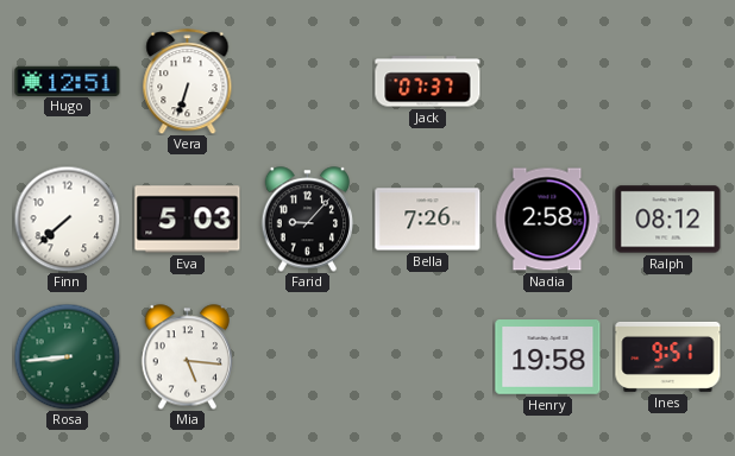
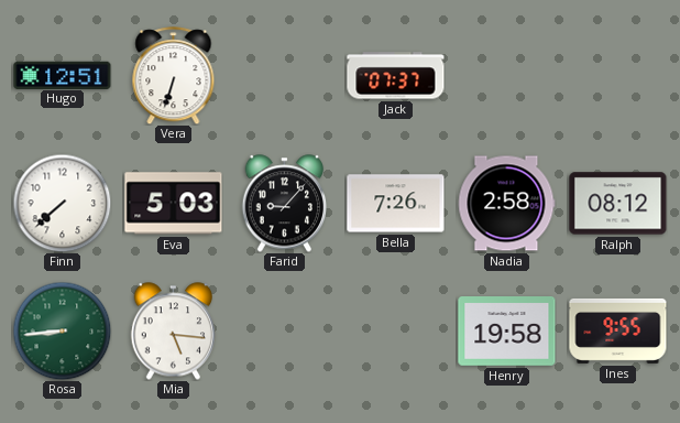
Ines: 9:51 -> 9:55 (618, 330)
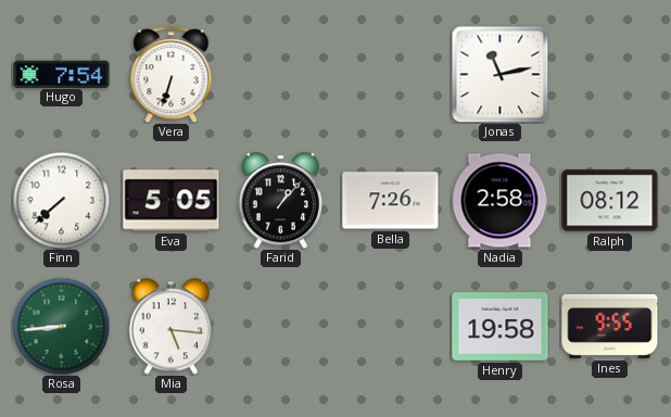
Hugo: 12:51 -> 7:54 (62, 74)
Jack: 07:37 -> none (396, 76)
Jonas: none -> 11:13 (499, 74)
Eva: 5:03 -> 5:05 (172, 201)
Farid: 9:07 -> 1:07 (281, 201)
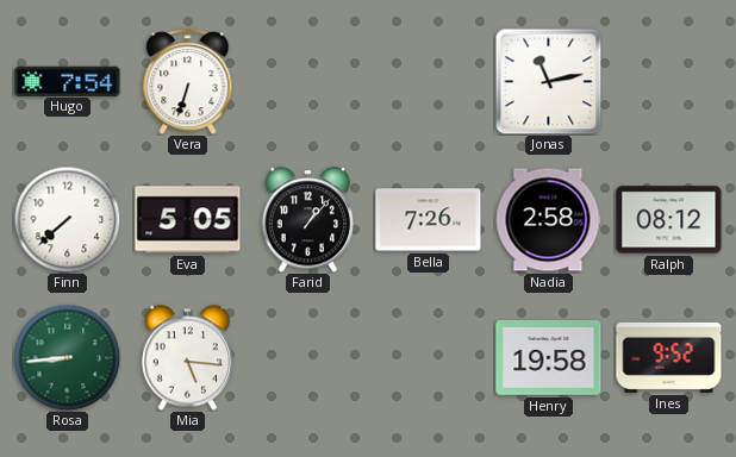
Ines: 9:55 -> 9:52 (669, 357)
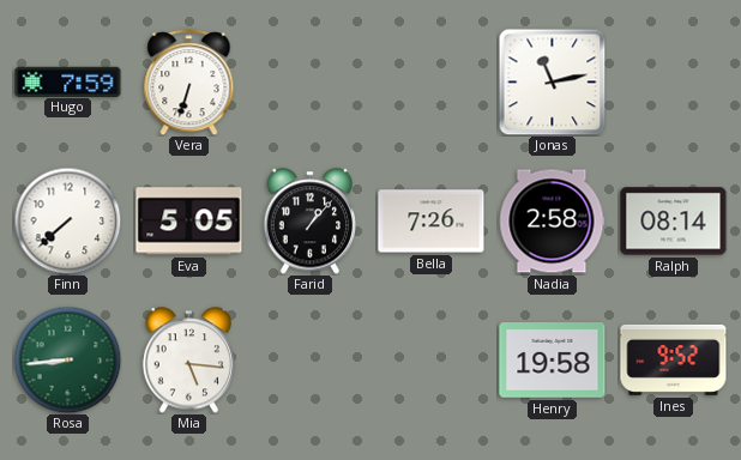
Hugo: 7:54 -> 7:59 (68, 81)
Ralph: 08:12 -> 08:14 (674, 222)
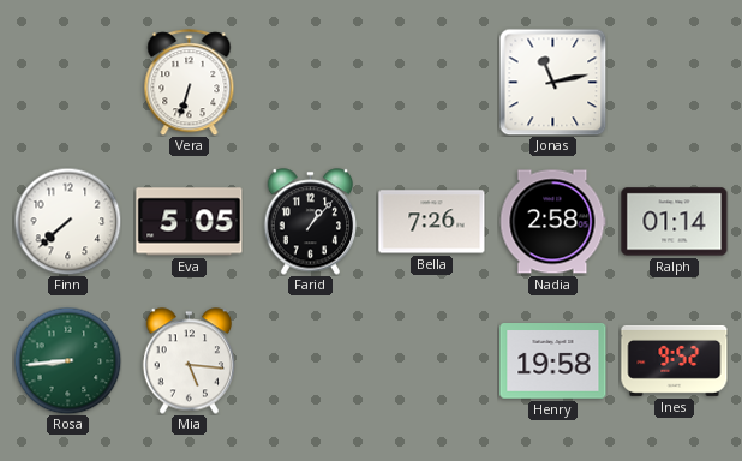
Hugo: 7:59 -> none (68, 81)
Ralph: 08:14 -> 01:14 (675, 222)
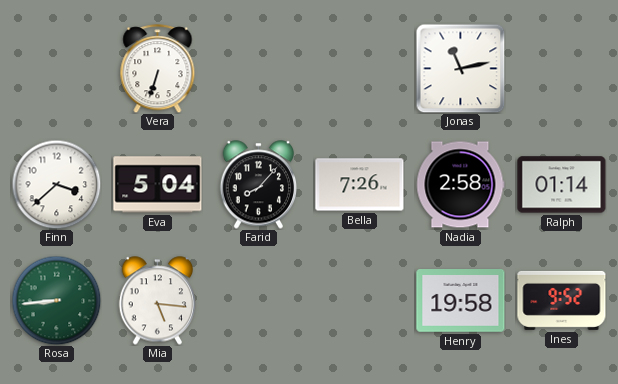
Finn: 7:38 -> 3:38 (56, 184)
Eva: 5:05 -> 5:04 (158, 185)
Farid: 1:07 -> 8:07 (259, 185)
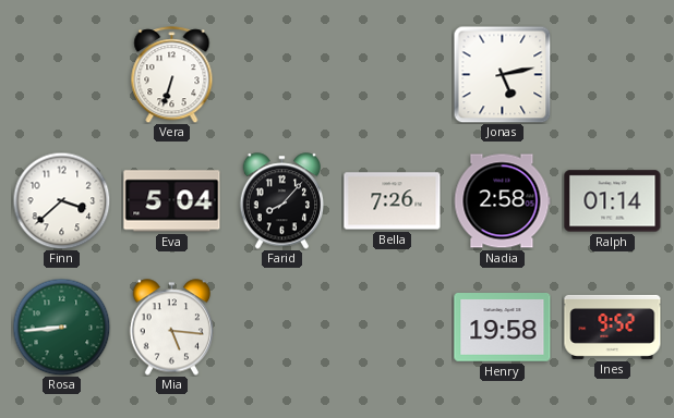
Jonas: 11:13 -> 5:13 (502, 74)
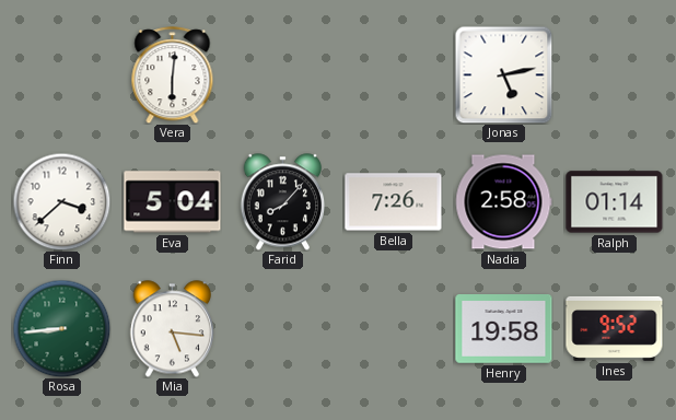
Vera: 6:33 -> 6:01 (173, 75)
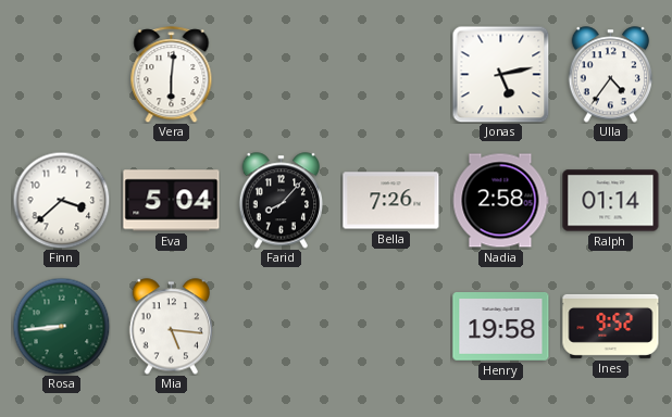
Ulla: none -> 4:36 (611, 75)
